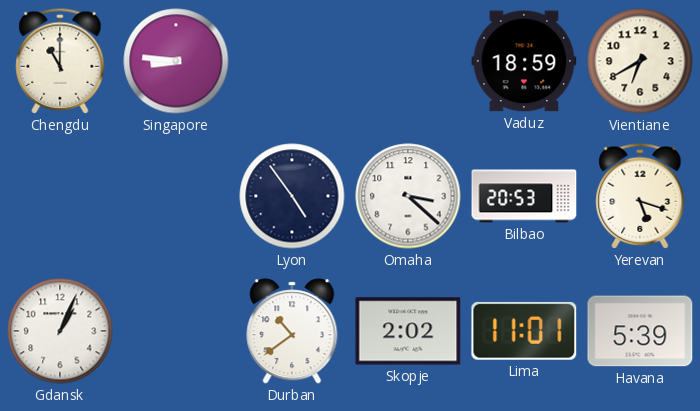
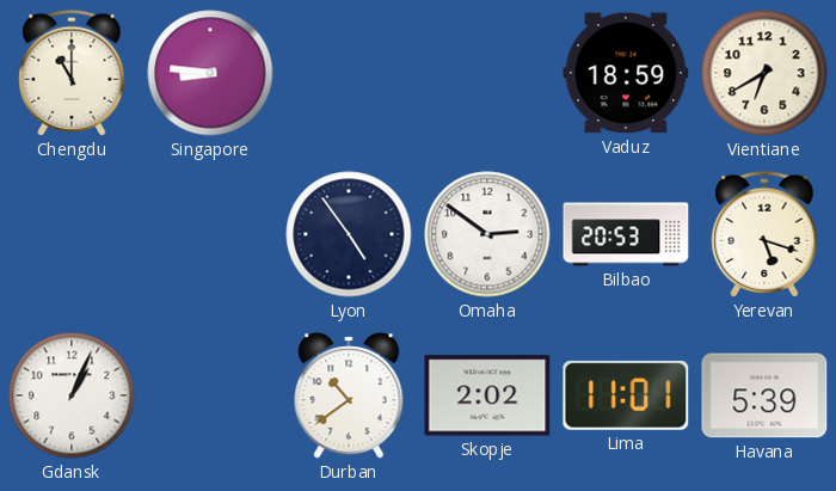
Omaha: 3:22 -> 2:51 (487, 234)
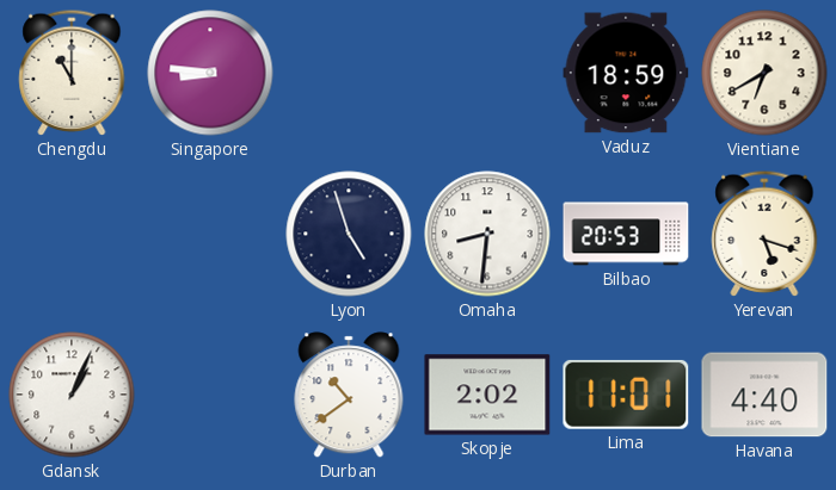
Lyon: 4:54 -> 4:57 (349, 234)
Omaha: 2:51 -> 8:31 (487, 234)
Havana: 5:39 -> 4:40 (764, 395)
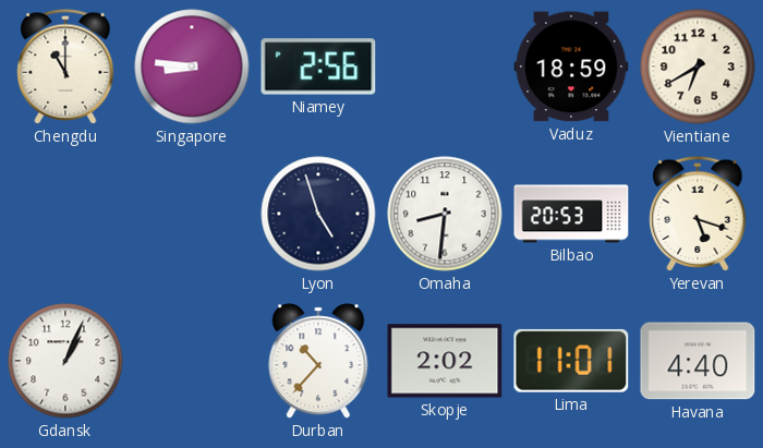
Niamey: none -> 2:56 (318, 66)
Durban: 10:39 -> 10:37 (318, 361)
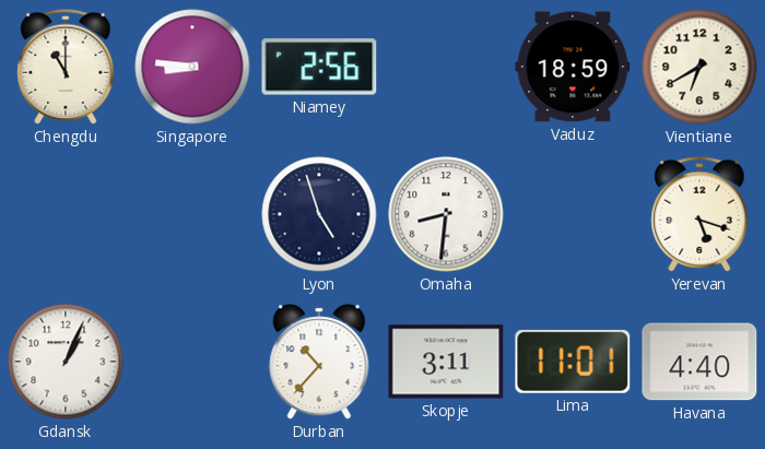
Bilbao: 20:53 -> none (571, 214)
Skopje: 2:02 -> 3:11 (446, 362)
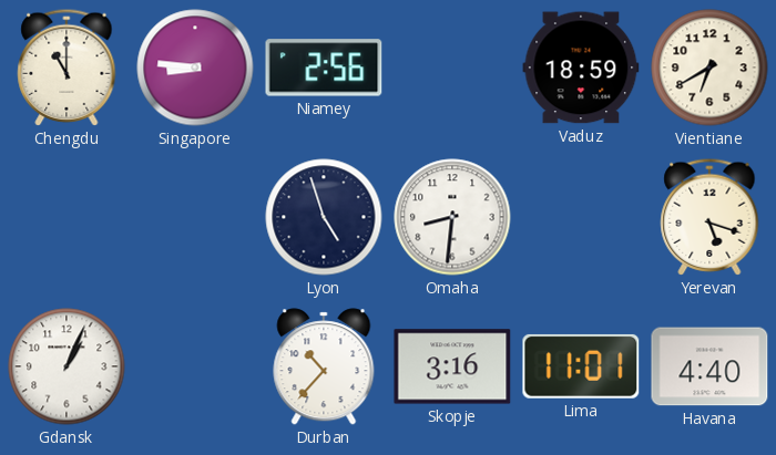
Skopje: 3:11 -> 3:16 (452, 366)
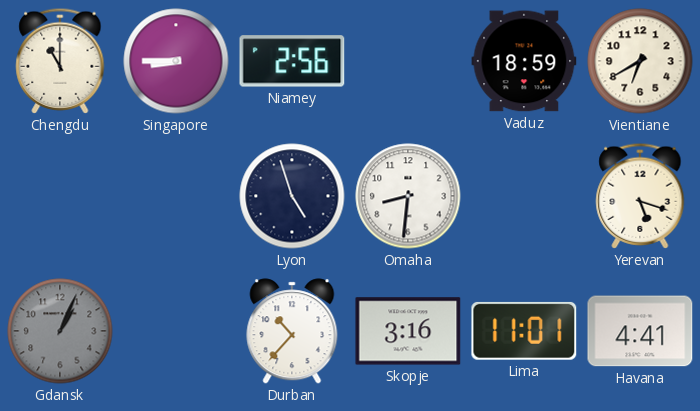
Singapore: 8:46 -> 8:45 (176, 61)
Gdansk dial: white -> grey (60, 331)
Havana: 4:40 -> 4:41 (640, 331)
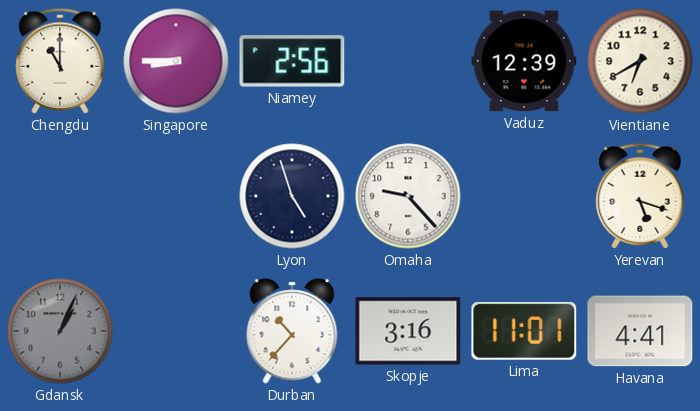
Vaduz: 18:59 -> 12:39 (524, 61)
Omaha: 8:31 -> 9:23 (408, 196)
